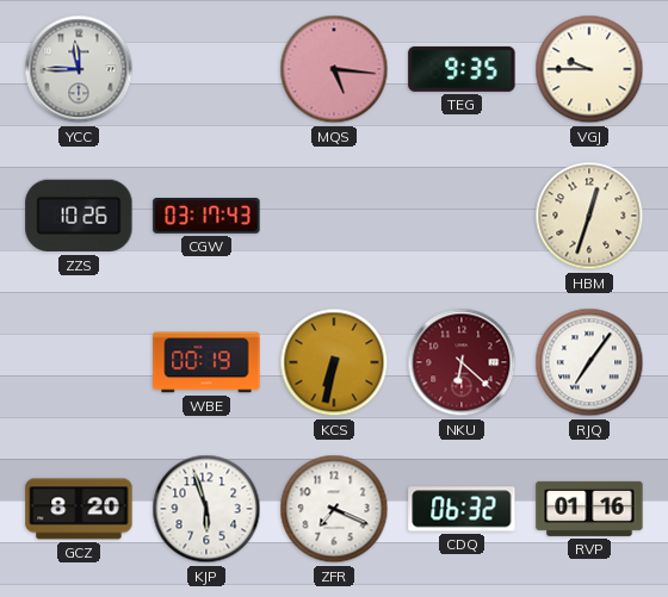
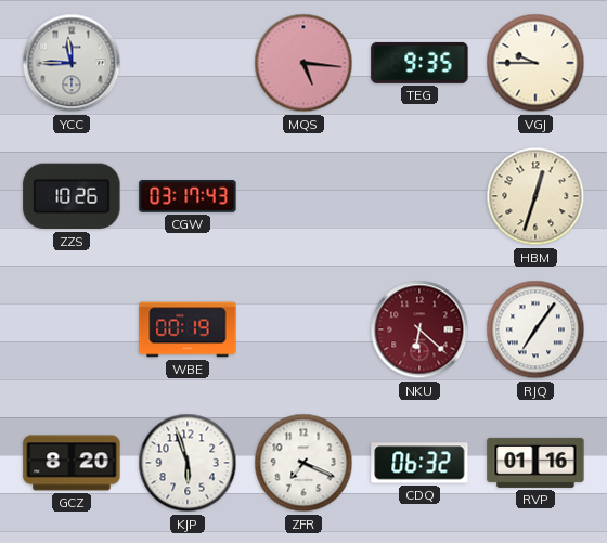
KCS: 6:32 -> none (334, 362)
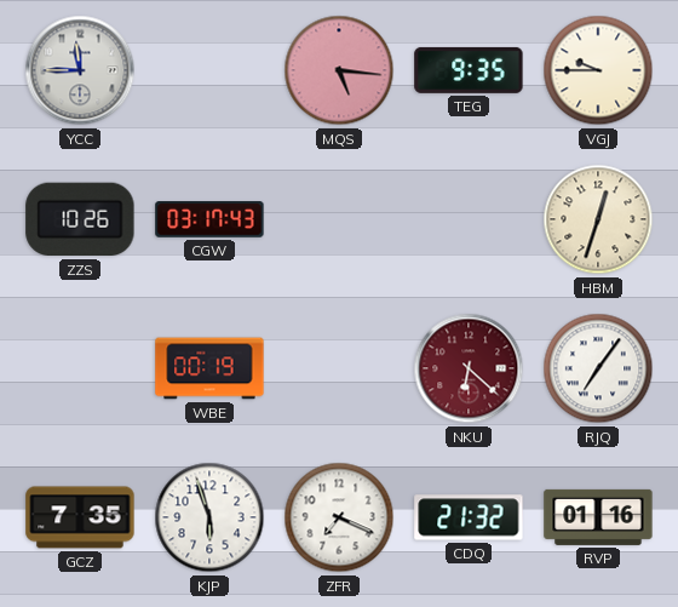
GCZ: 8:20 -> 7:35 (80, 517)
CDQ: 06:32 -> 21:32 (469, 517)
